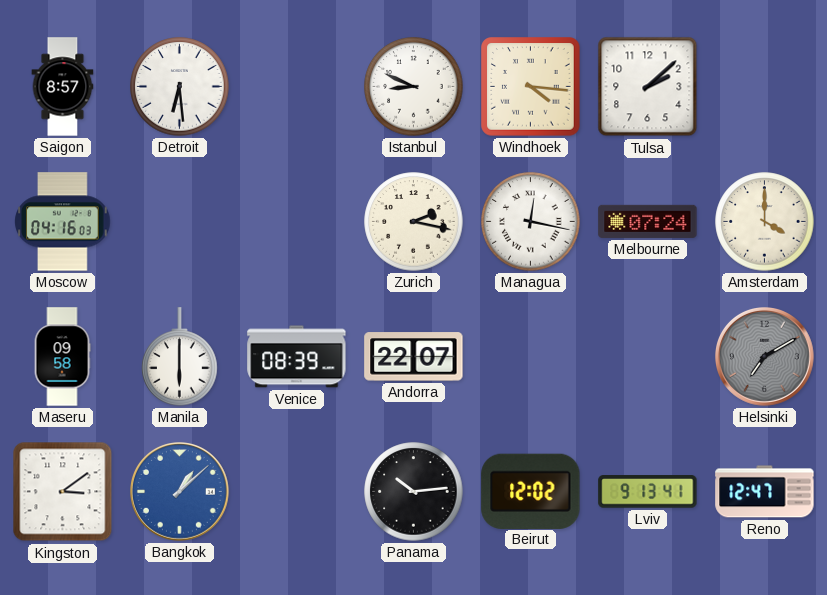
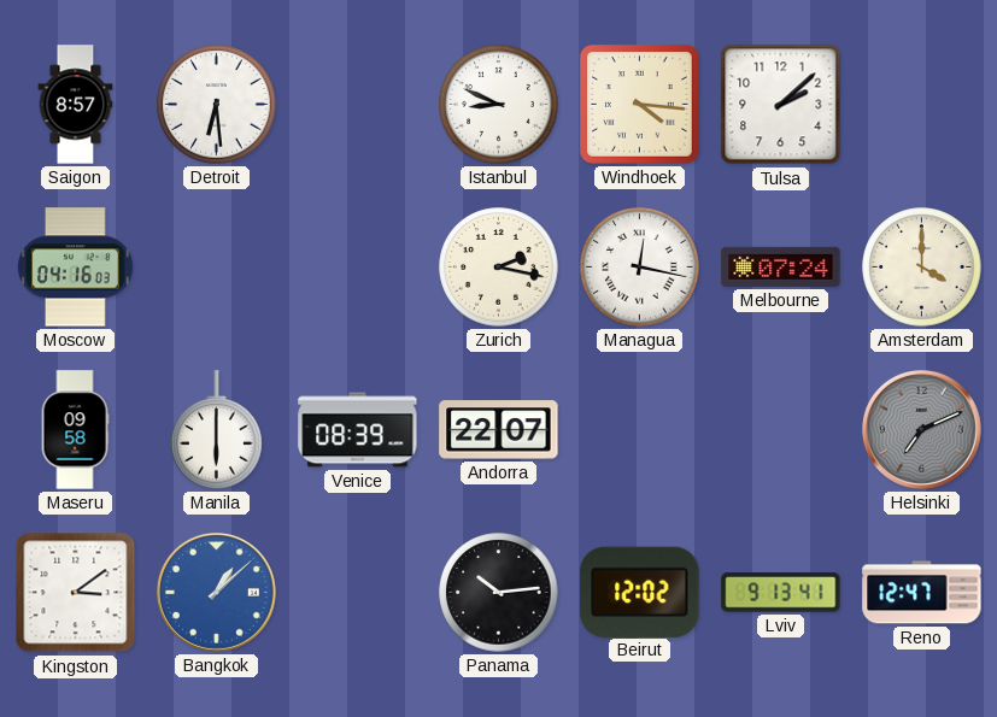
Helsinki: 7:10 -> 7:11 (922, 430)
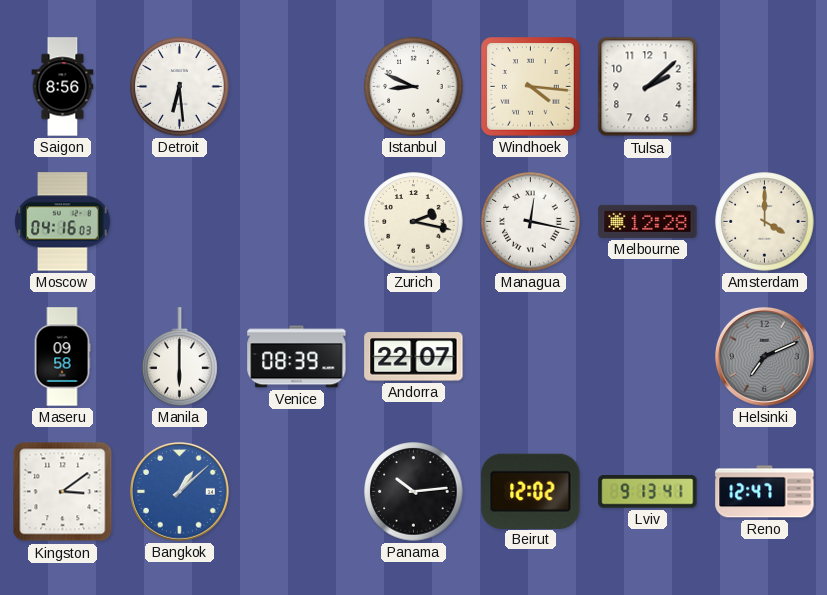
Saigon: 8:57 -> 8:56 (63, 87)
Melbourne: 07:24 -> 12:28 (648, 221)
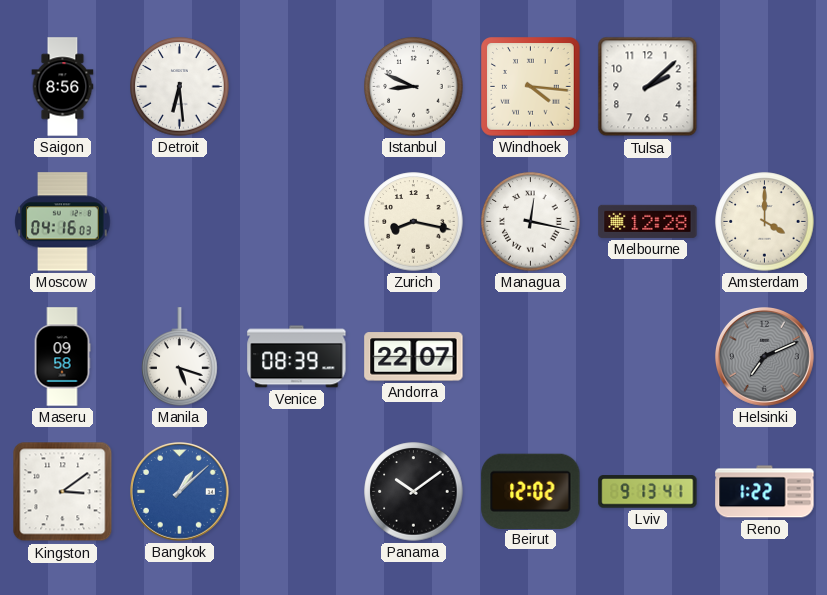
Zurich: 2:17 -> 8:17 (414, 222)
Manila: 6:00 -> 5:18 (180, 357)
Panama: 10:14 -> 10:09 (414, 492)
Reno: 12:47 -> 1:22 (765, 492)
